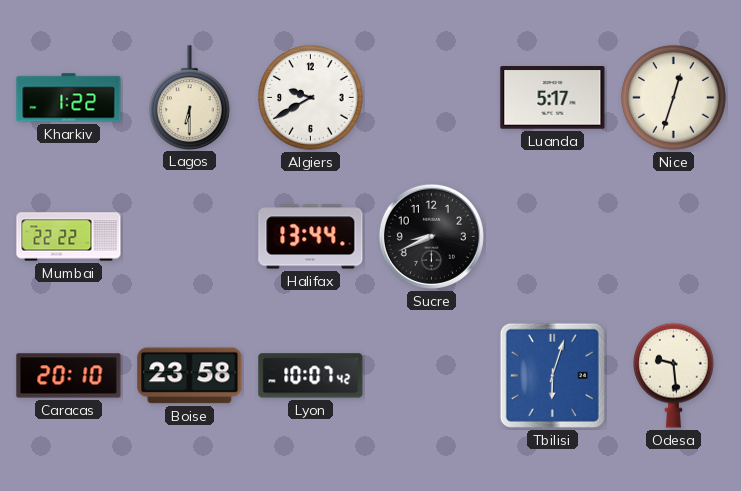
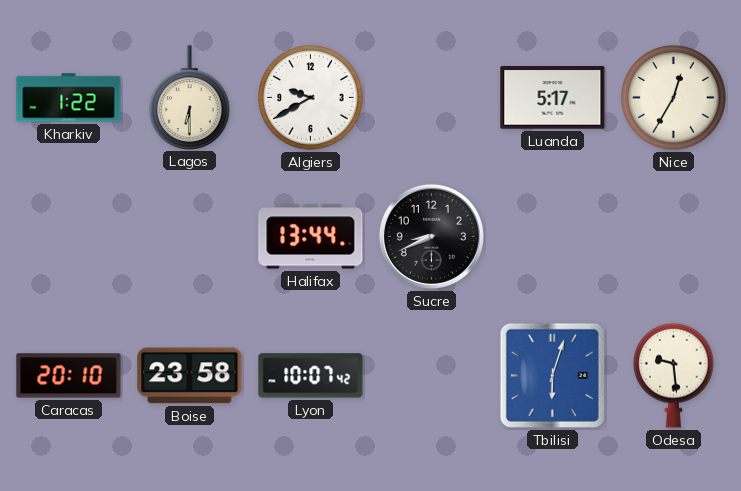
Nice: 12:33 -> 12:35 (674, 98)
Mumbai: 22:22 -> none (69, 237)
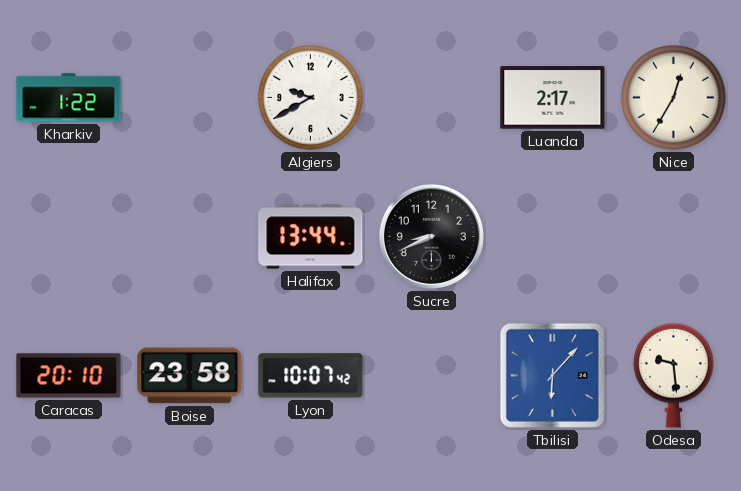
Lagos: 6:30 -> none (190, 97)
Luanda: 5:17 -> 2:17 (553, 98)
Tbilisi: 6:03 -> 6:07 (552, 375)
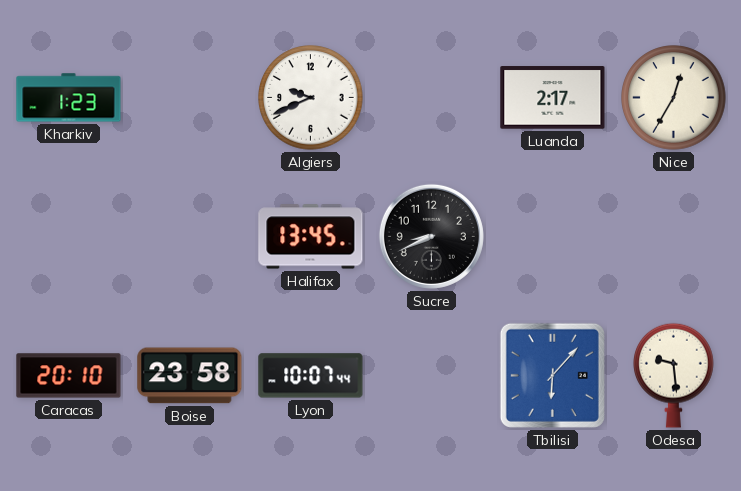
Kharkiv: 1:22 -> 1:23 (69, 98)
Algiers: 9:40 -> 9:41 (311, 98)
Halifax: 13:44 -> 13:45 (311, 237)
Lyon: 10:07:42 -> 10:07:44 (311, 376)
